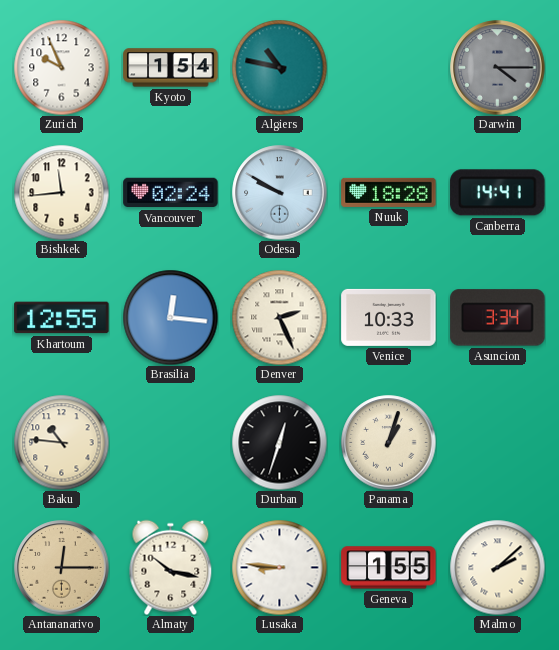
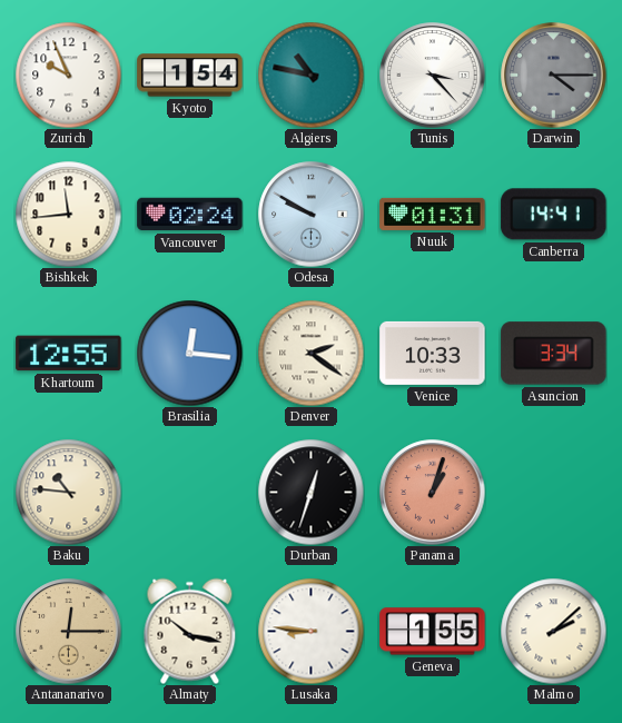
Tunis: none -> 3:23 (433, 76)
Nuuk: 18:28 -> 01:31 (433, 214)
Denver: 2:26 -> 2:21 (310, 353)
Panama dial: cream -> salmon (433, 493)
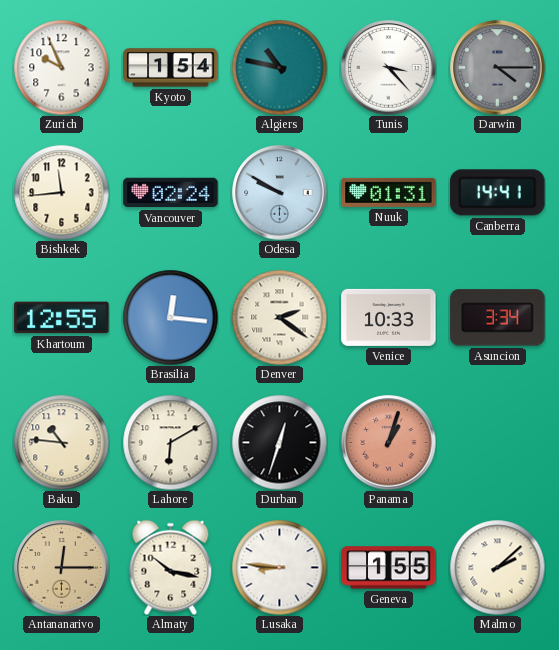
Lahore: none -> 6:10 (170, 442)
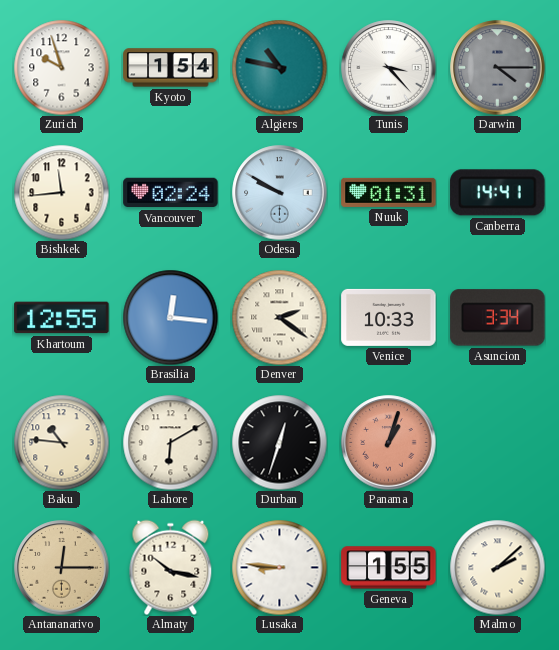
Zurich: 9:56 -> 9:57 (61, 67)
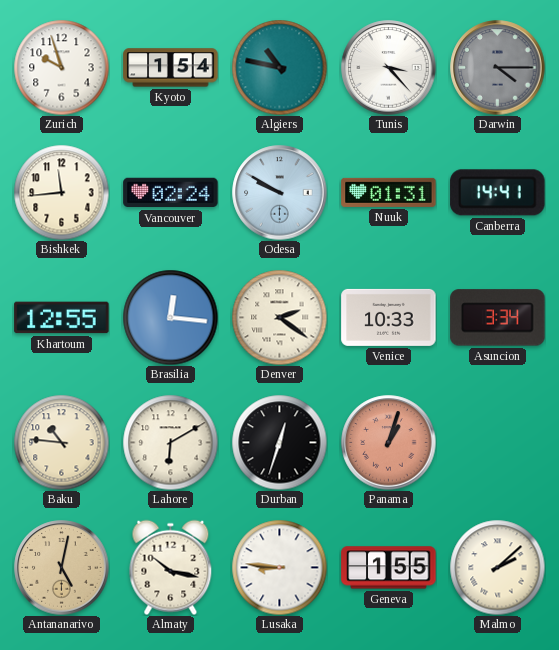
Antananarivo: 12:15 -> 5:02 (62, 568)
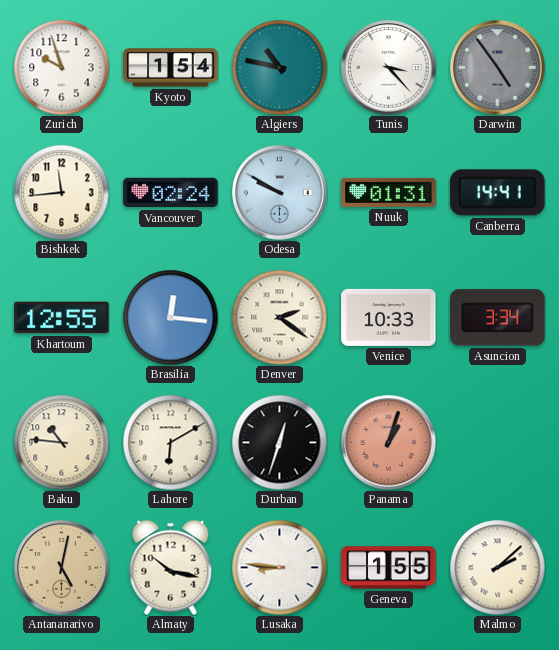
Darwin: 4:15 -> 4:54 (498, 68)
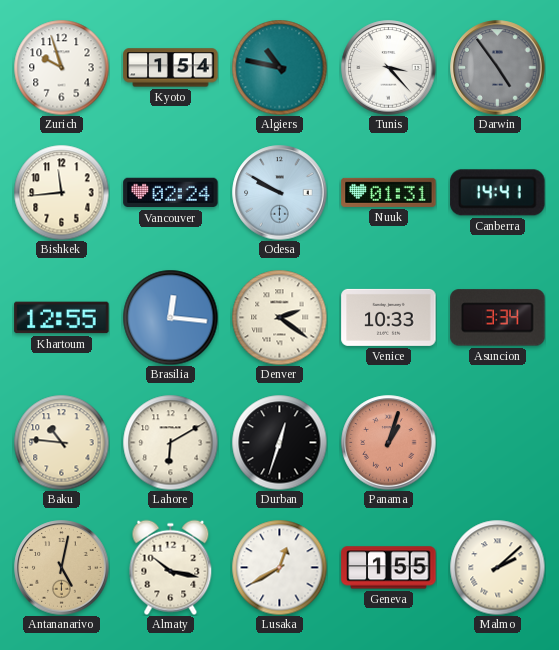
Lusaka: 8:46 -> 12:40 (279, 567)
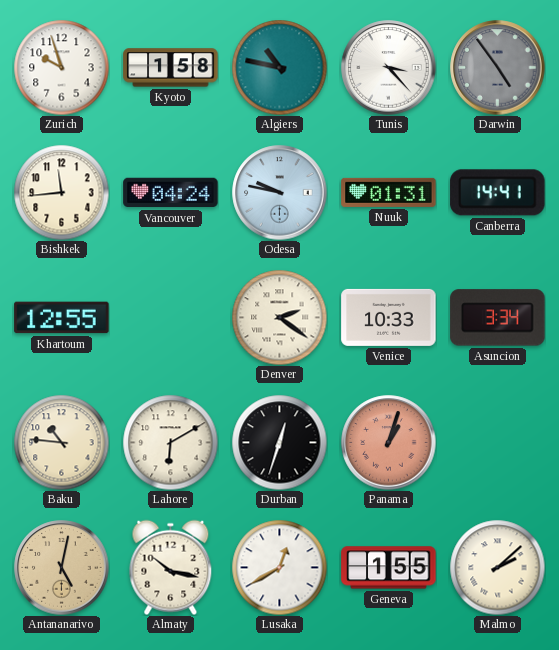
Kyoto: 1:54 -> 1:58 (171, 68)
Vancouver: 02:24 -> 04:24 (171, 193)
Odesa: 9:50 -> 9:47 (280, 193)
Brasilia: 12:16 -> none (170, 317)
